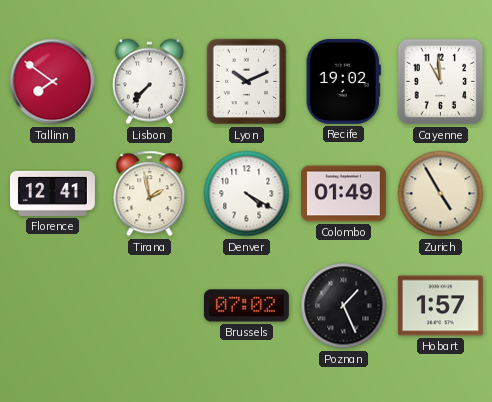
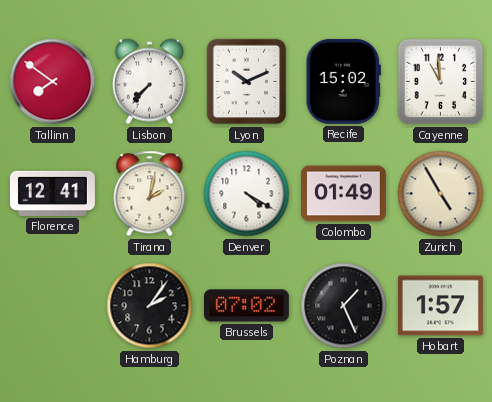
Recife: 19:02 -> 15:02 (343, 81)
Tirana: 1:58 -> 2:02 (150, 194)
Hamburg: none -> 2:06 (150, 306)
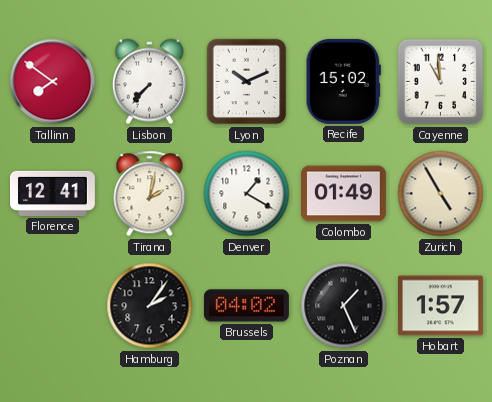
Denver: 4:20 -> 1:20 (247, 194)
Brussels: 07:02 -> 04:02 (246, 306)
